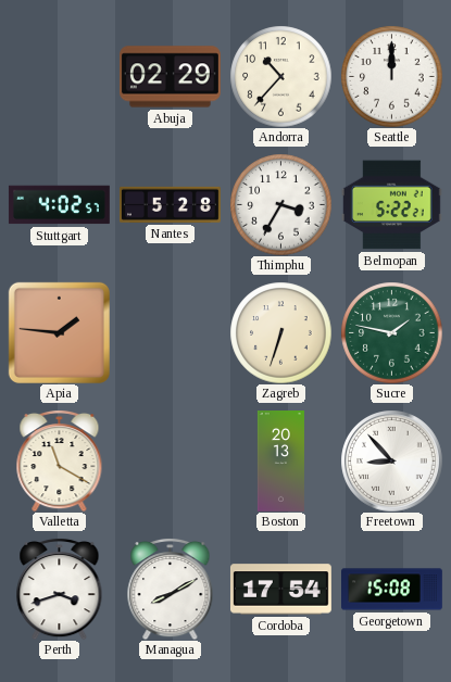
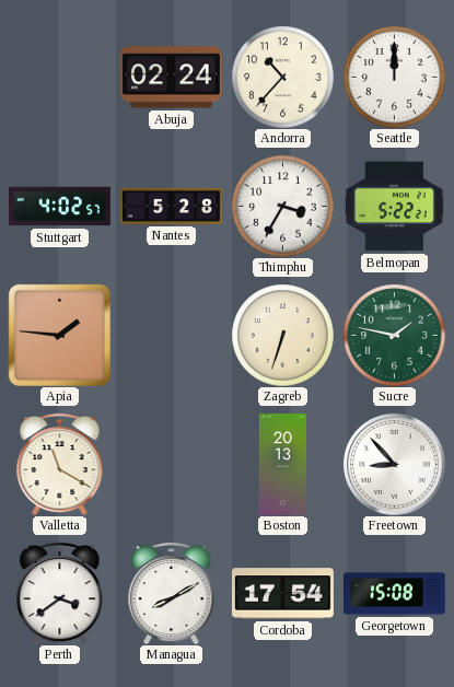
Abuja: 02:29 -> 02:24 (171, 78)
Perth: 3:42 -> 3:39 (60, 593)
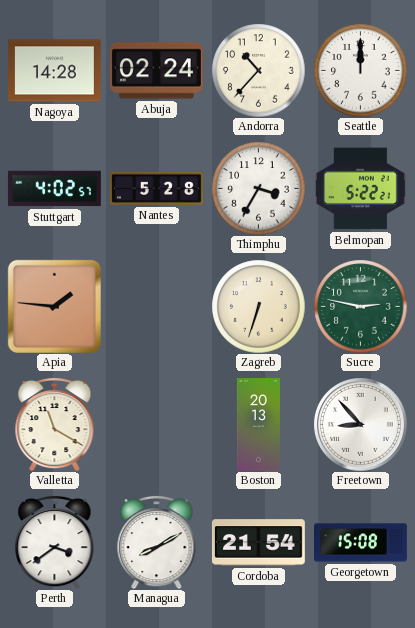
Nagoya: none -> 14:28 (54, 71)
Sucre: 1:47 -> 2:47 (360, 306)
Cordoba: 17:54 -> 21:54 (258, 543)
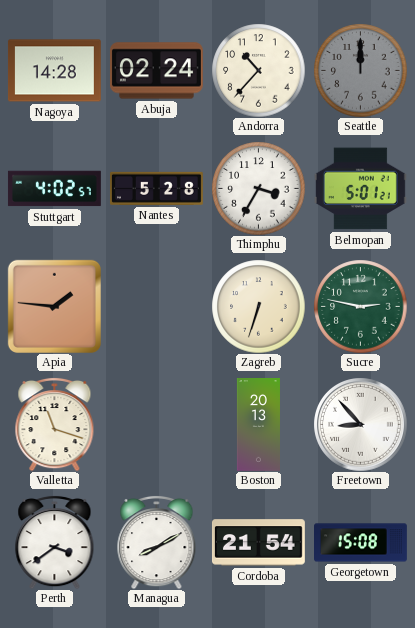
Seattle dial: white -> grey (360, 70)
Belmopan: 5:22 -> 5:01 (360, 189)
Valletta: 11:20 -> 11:18 (55, 424)
